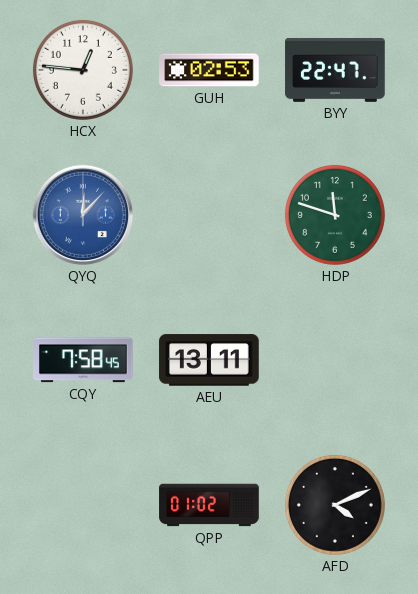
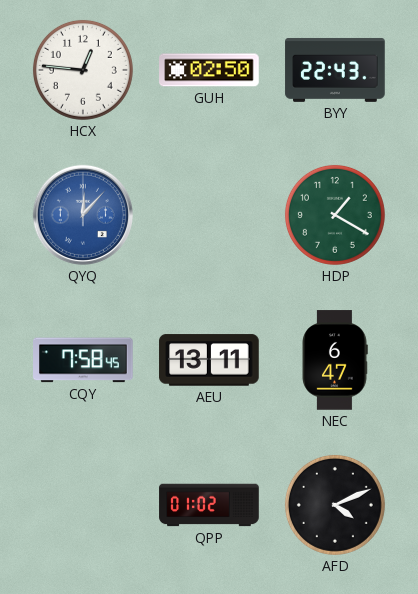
GUH: 02:53 -> 02:50 (209, 70)
BYY: 22:47 -> 22:43 (335, 70)
HDP: 11:48 -> 1:20 (335, 215)
NEC: none -> 6:47 (335, 360)
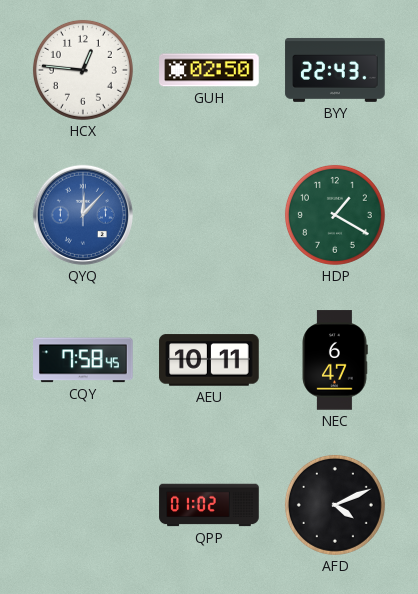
AEU: 13:11 -> 10:11 (209, 360)
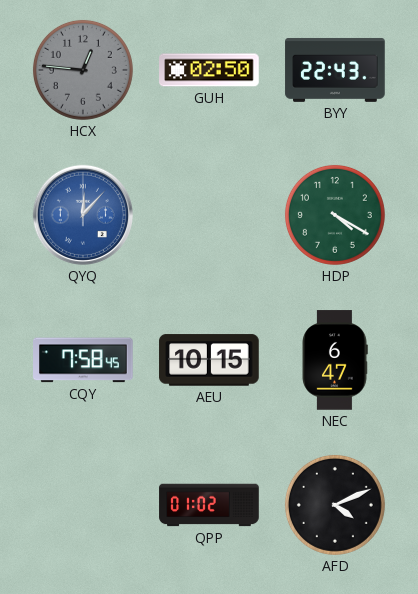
HCX dial: white -> grey (83, 70)
HDP: 1:20 -> 4:20 (335, 215)
AEU: 10:11 -> 10:15 (209, 360)
